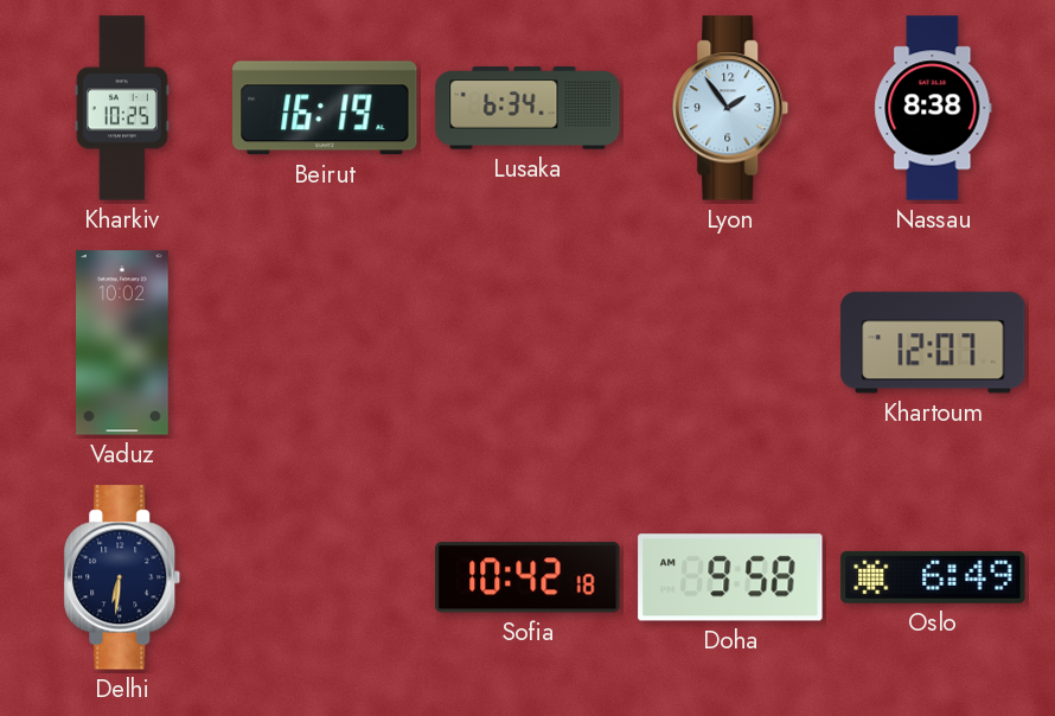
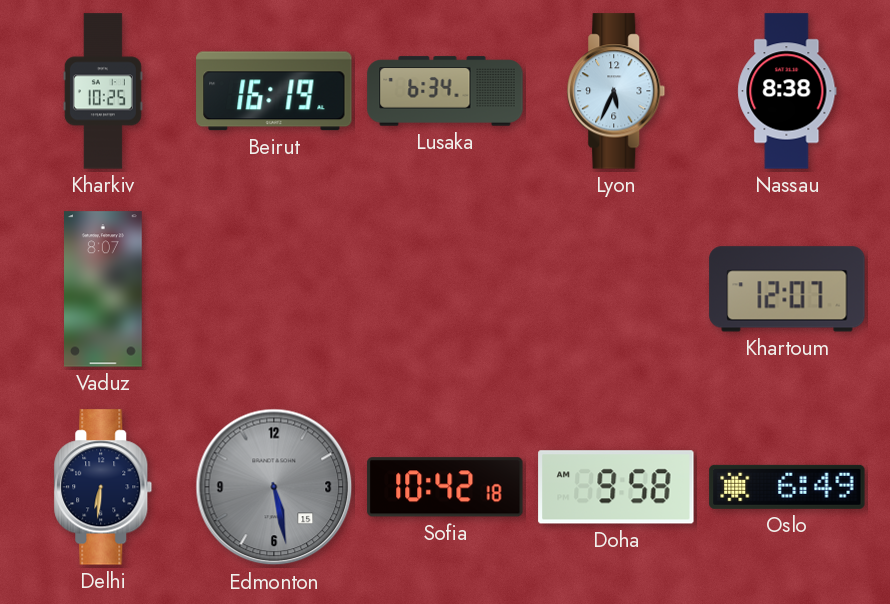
Lyon: 1:54 -> 5:34 (616, 91)
Vaduz: 10:02 -> 8:07 (104, 289)
Edmonton: none -> 5:28 (274, 487)
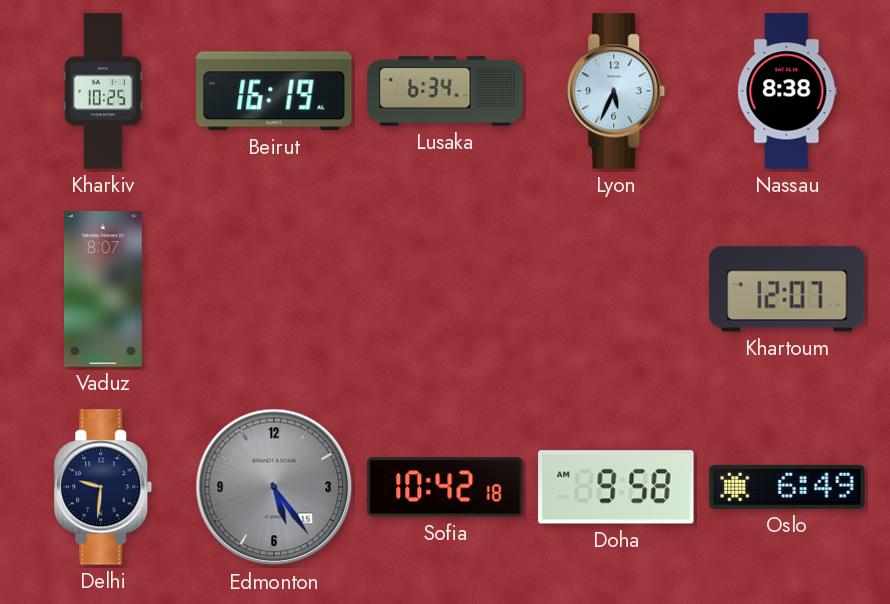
Delhi: 6:31 -> 9:31 (103, 487)
Edmonton: 5:28 -> 5:24 (274, 487)
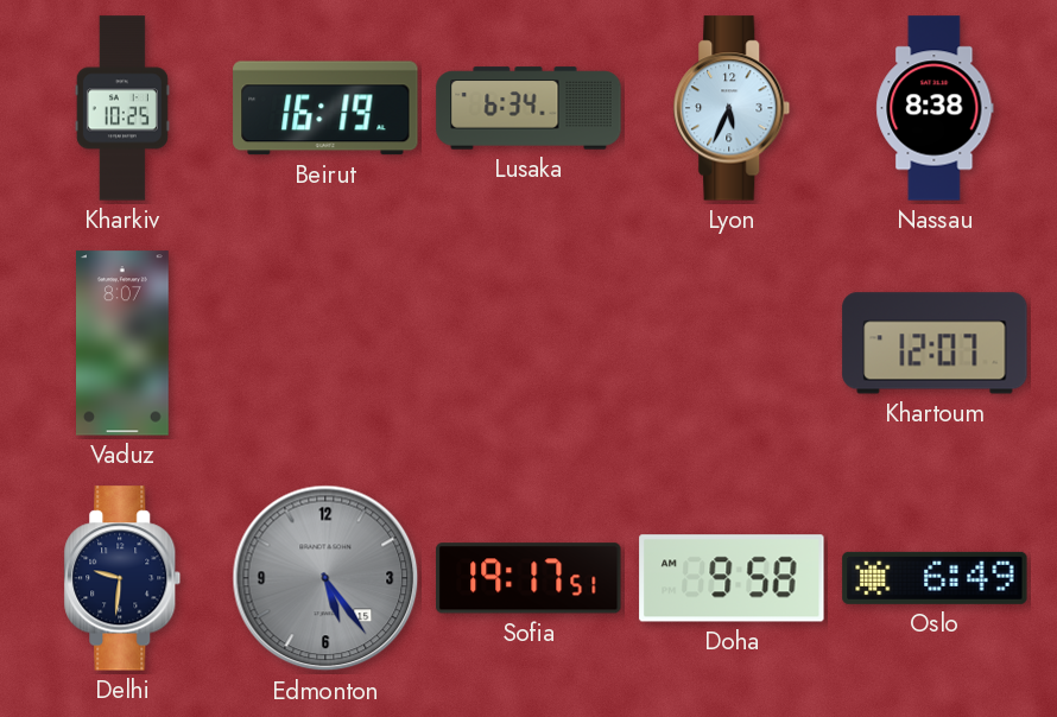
Sofia: 10:42 -> 19:17 (528, 578)
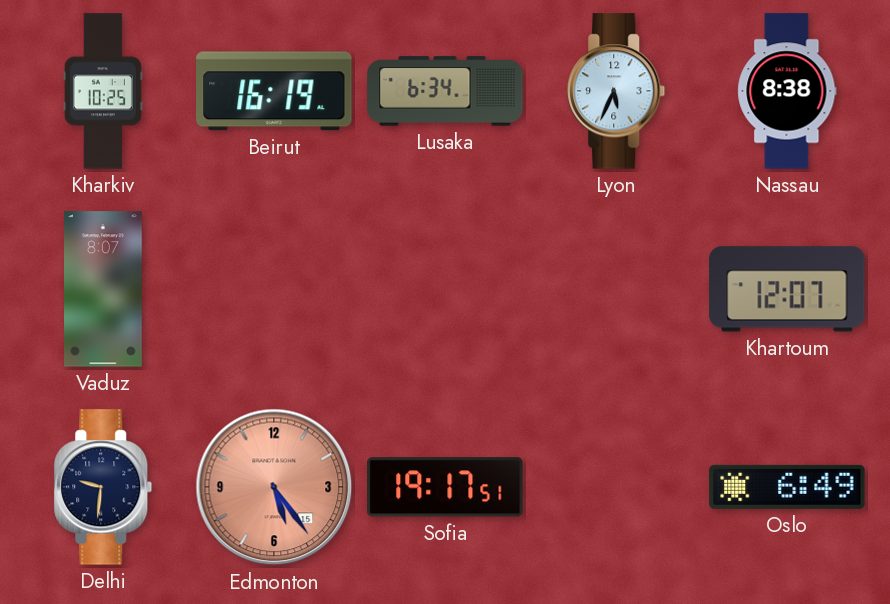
Edmonton dial: grey -> salmon (274, 487)
Doha: 9:58 -> none (732, 578)
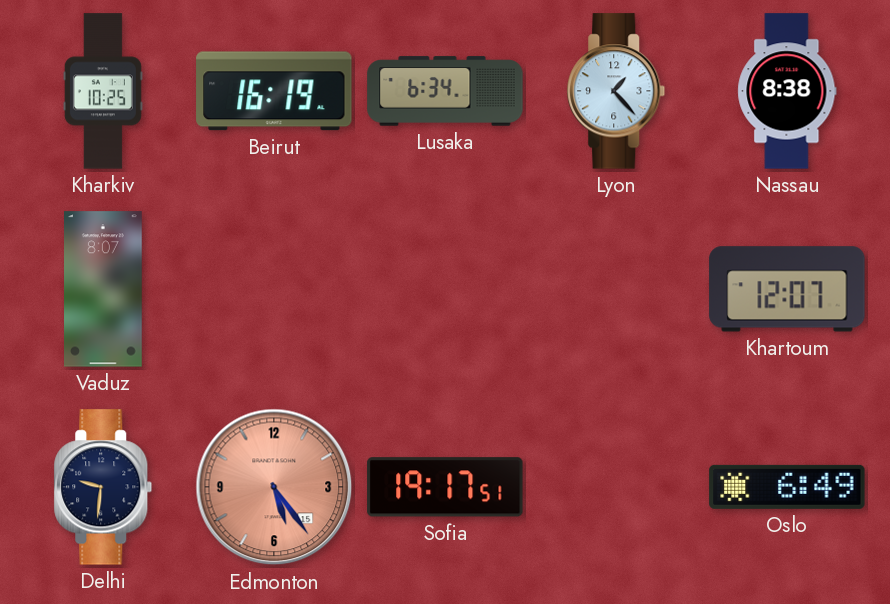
Lyon: 5:34 -> 1:23 (616, 91)
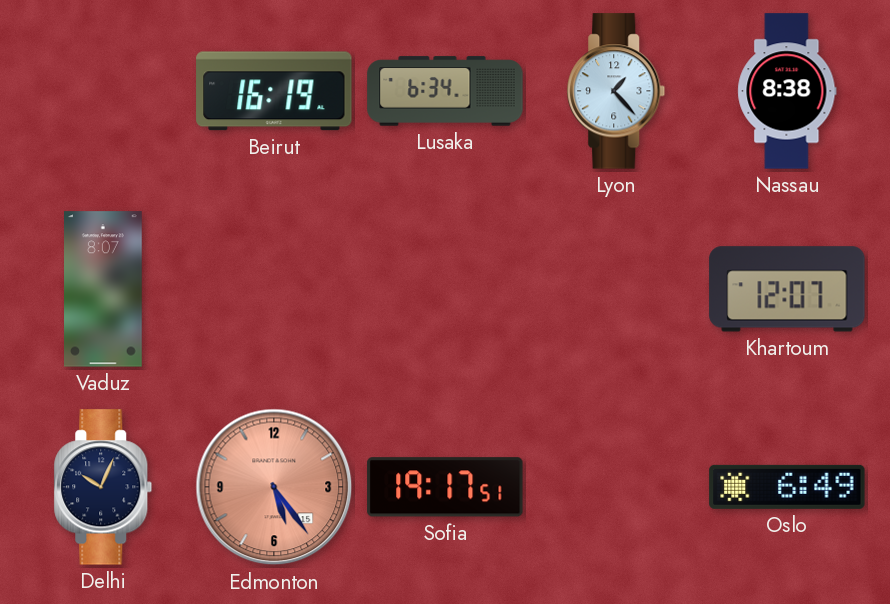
Kharkiv: 10:25 -> none (103, 91)
Delhi: 9:31 -> 10:04 (103, 487)
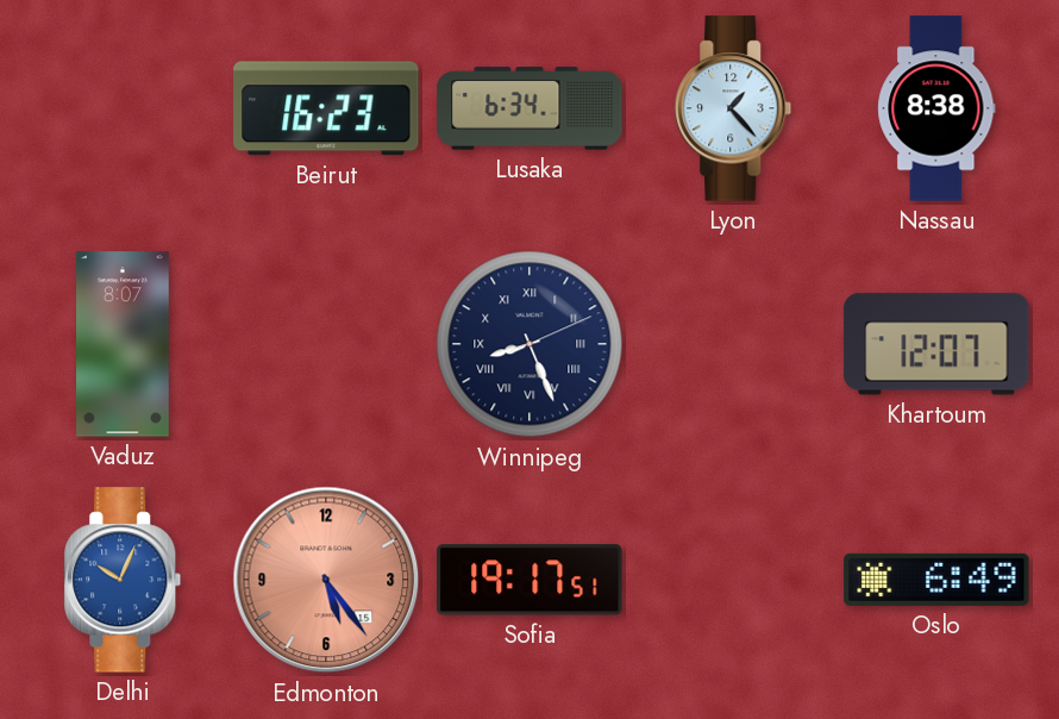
Beirut: 16:19 -> 16:23 (326, 108)
Winnipeg: none -> 8:26 (529, 344)
Delhi dial: navy -> blue (123, 580)
